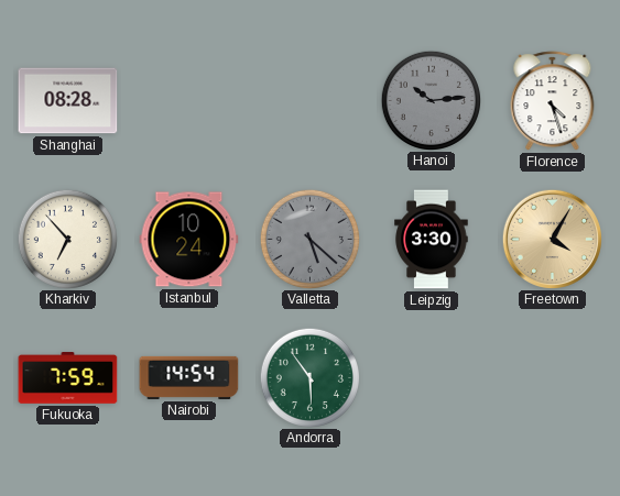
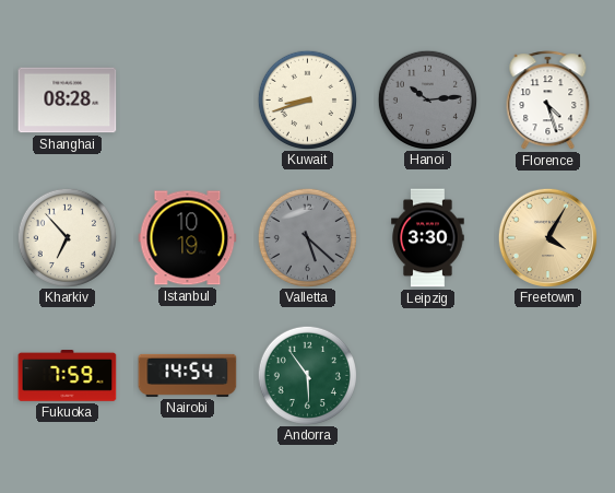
Kuwait: none -> 8:42 (307, 99)
Istanbul: 10:24 -> 10:19 (188, 238)
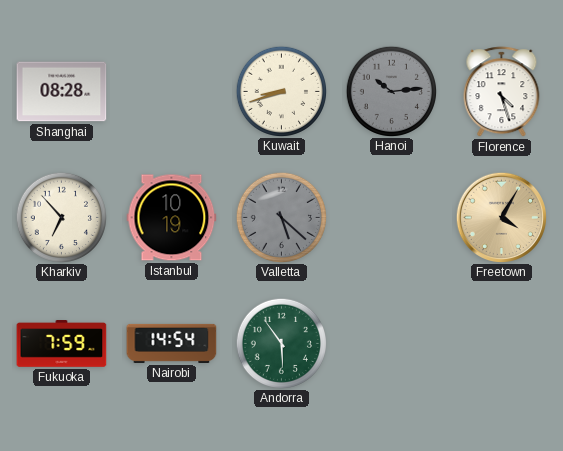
Leipzig: 3:30 -> none (428, 238)
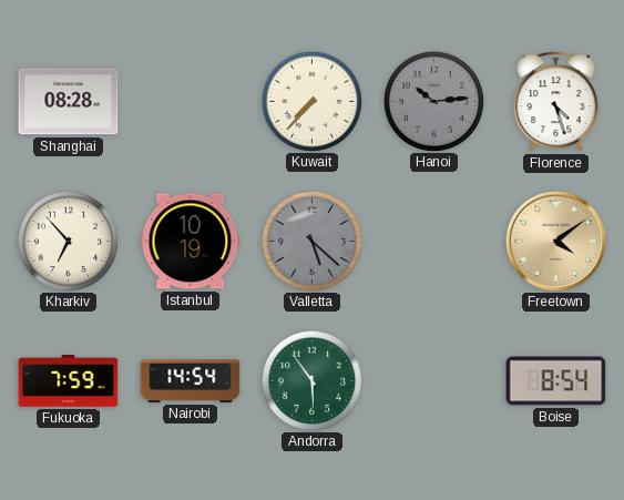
Kuwait: 8:42 -> 7:37 (311, 101)
Freetown: 4:05 -> 4:09 (555, 241)
Boise: none -> 8:54 (556, 381)
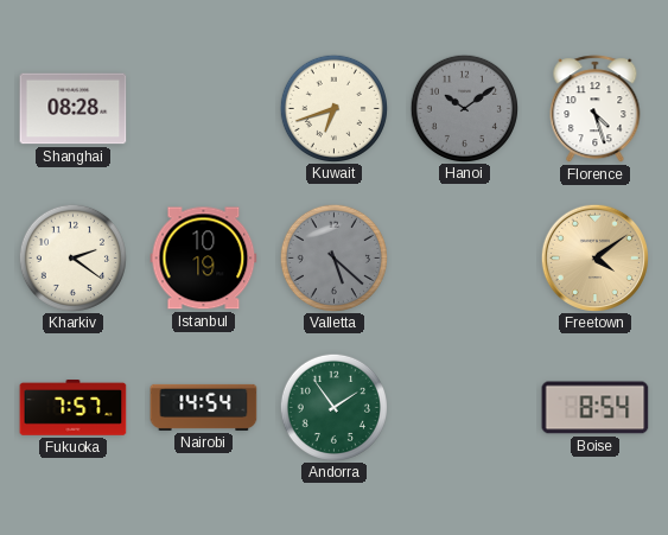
Kuwait: 7:37 -> 6:42 (333, 108)
Hanoi: 10:14 -> 10:09 (464, 108)
Kharkiv: 6:53 -> 2:21 (72, 257)
Fukuoka: 7:59 -> 7:57 (74, 408)
Andorra: 5:54 -> 1:54 (333, 407)
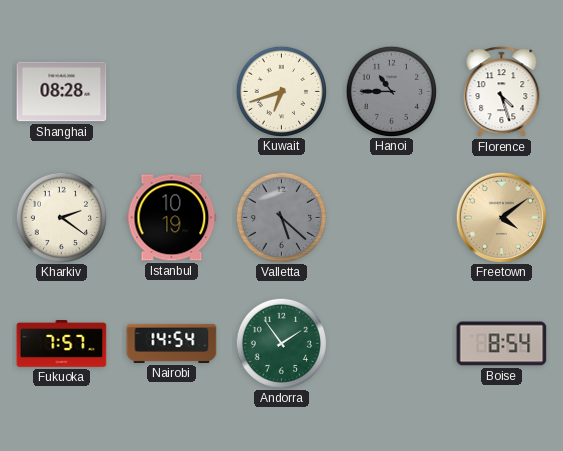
Hanoi: 10:09 -> 10:45 (391, 91)
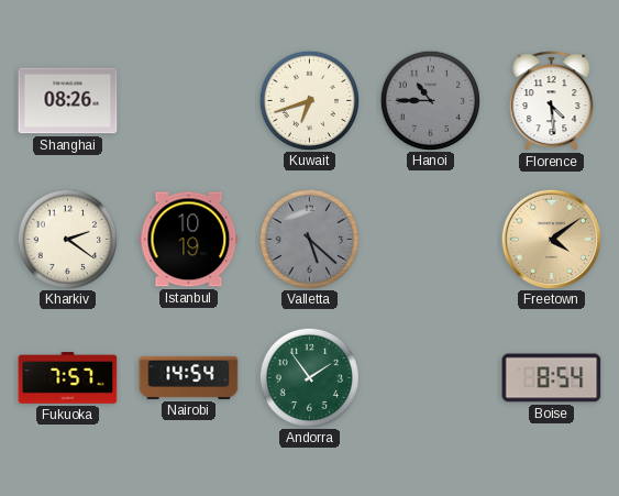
Shanghai: 08:28 -> 08:26 (68, 101)
Florence: 4:27 -> 4:29 (552, 101)
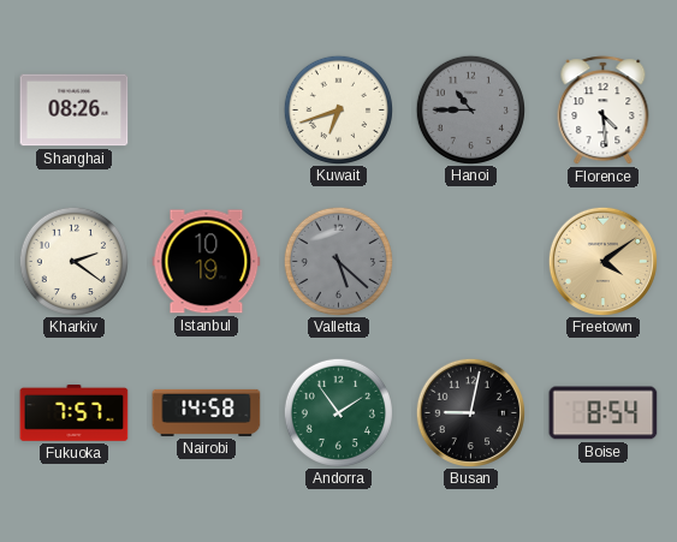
Nairobi: 14:54 -> 14:58 (207, 412)
Busan: none -> 9:02 (470, 412)
